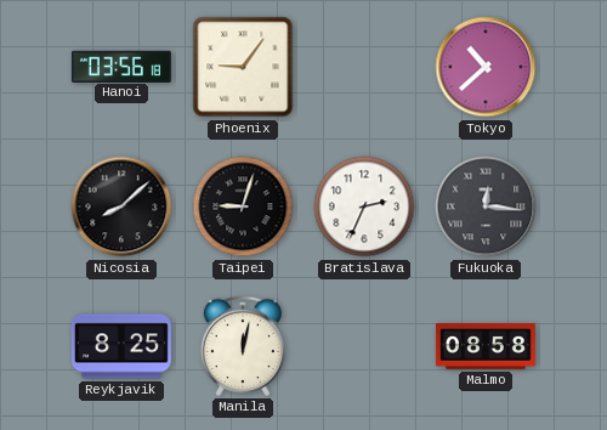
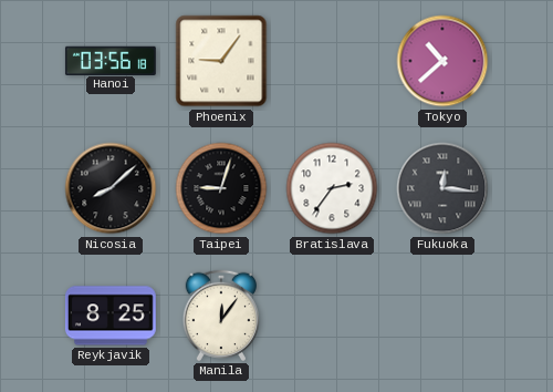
Bratislava: 2:34 -> 2:36 (332, 188)
Manila: 12:02 -> 12:06 (220, 316)
Malmo: 08:58 -> none (486, 347)
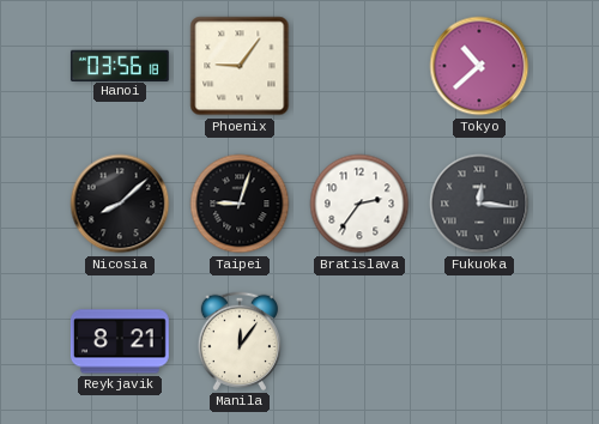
Reykjavik: 8:25 -> 8:21 (120, 341)
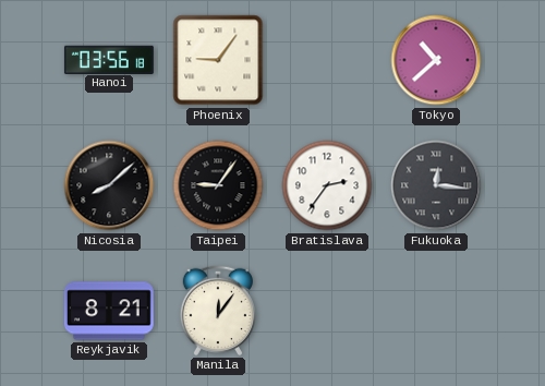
Taipei: 9:03 -> 9:06 (218, 185)
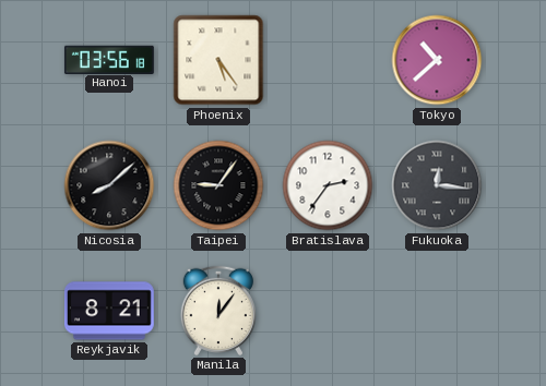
Phoenix: 9:06 -> 5:24 (218, 60)
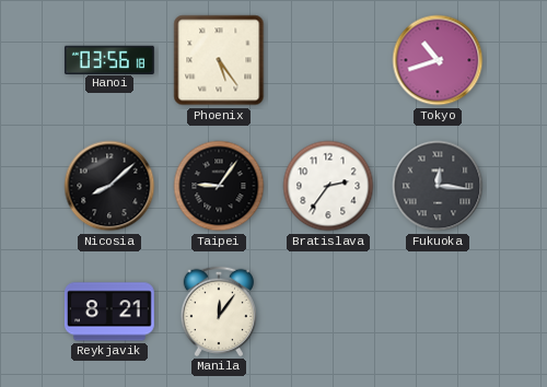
Tokyo: 10:38 -> 10:42 (438, 60)
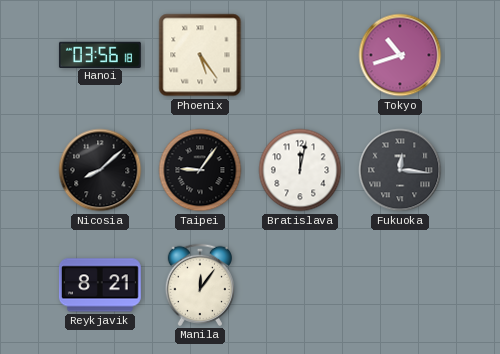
Bratislava: 2:36 -> 12:02 (300, 170)
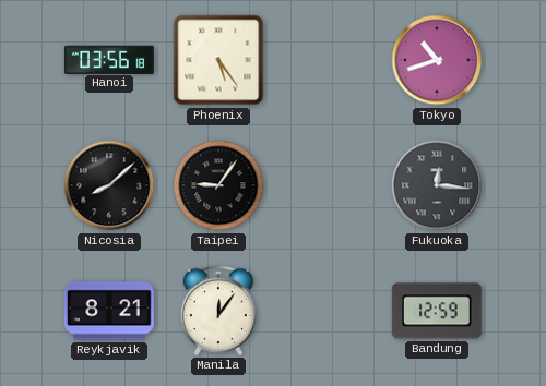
Bratislava: 12:02 -> none (300, 170)
Bandung: none -> 12:59 (437, 311)
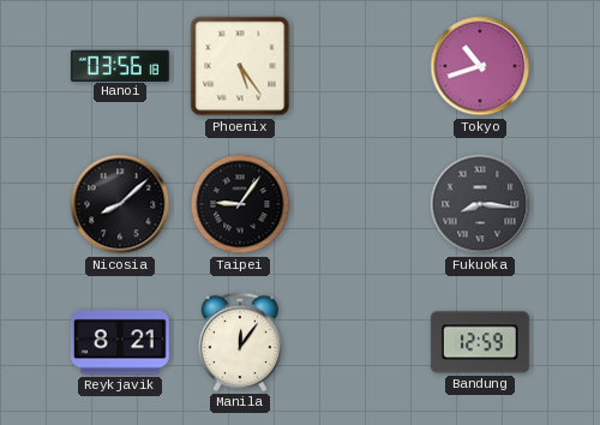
Fukuoka: 12:16 -> 8:16 (480, 204)
